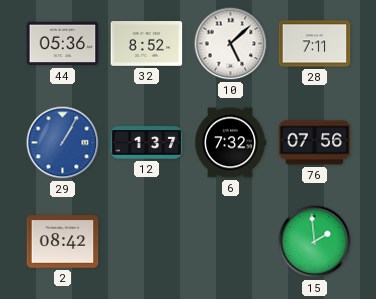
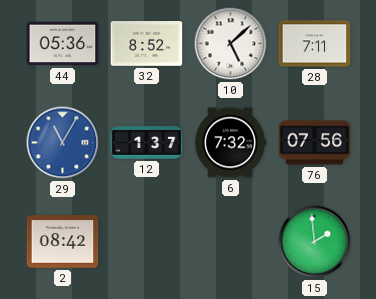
29: 1:05 -> 11:05 (63, 143)
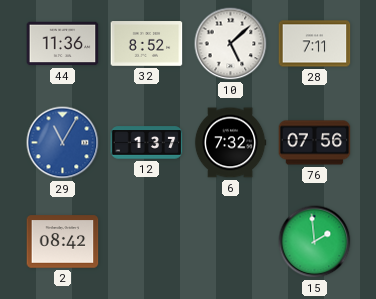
44: 05:36 -> 11:36 (63, 44)
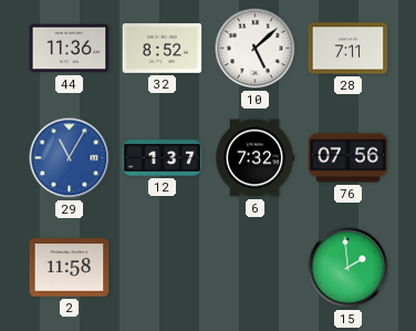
2: 08:42 -> 11:58 (70, 268)
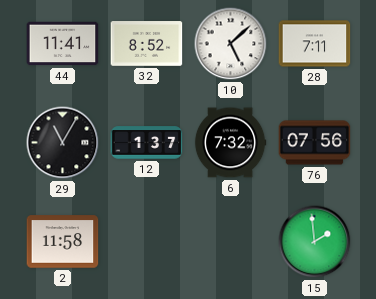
44: 11:36 -> 11:41 (63, 44)
29 dial: blue -> black (63, 143)
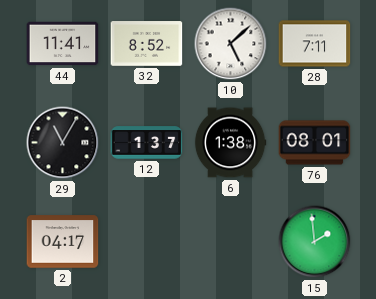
6: 7:32 -> 1:38 (230, 143)
76: 07:56 -> 08:01 (315, 143)
2: 11:58 -> 04:17 (63, 242)
